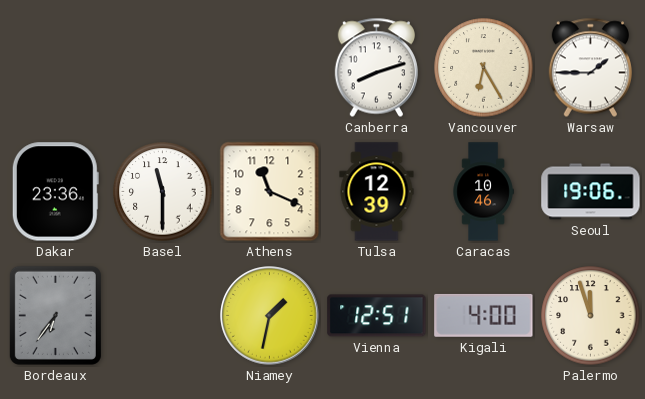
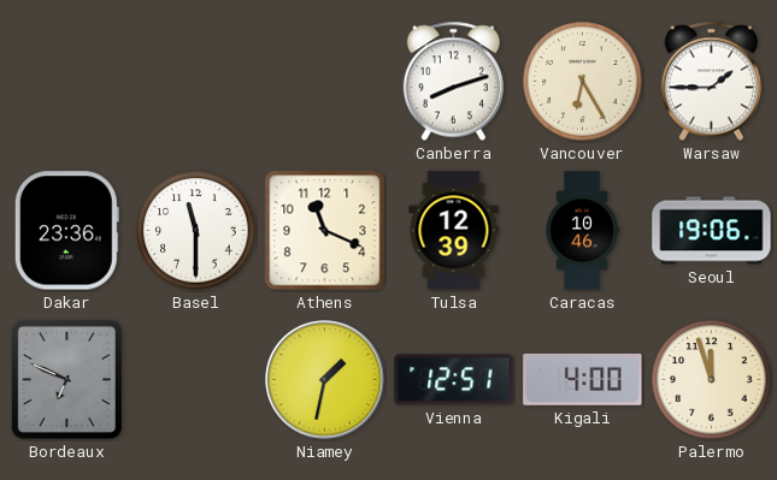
Bordeaux: 6:36 -> 6:49 (66, 379)
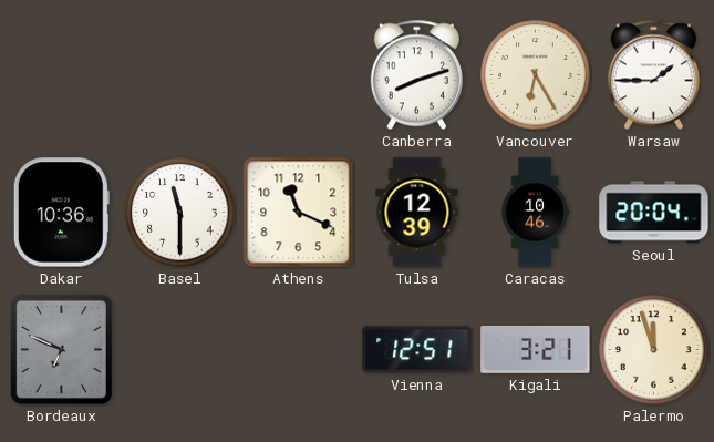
Dakar: 23:36 -> 10:36 (61, 213)
Seoul: 19:06 -> 20:04 (654, 213)
Niamey: 1:32 -> none (325, 380)
Kigali: 4:00 -> 3:21 (536, 349)
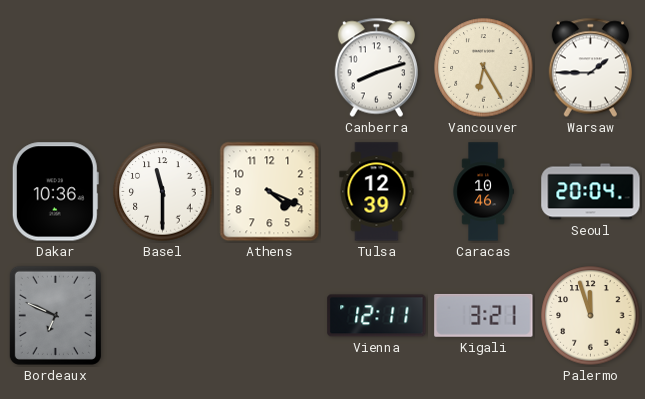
Athens: 11:19 -> 4:19 (270, 192)
Vienna: 12:51 -> 12:11 (377, 316)
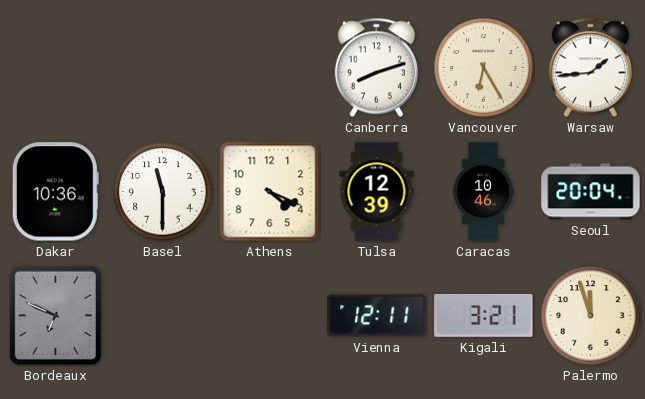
Warsaw: 1:45 -> 1:44 (590, 68)
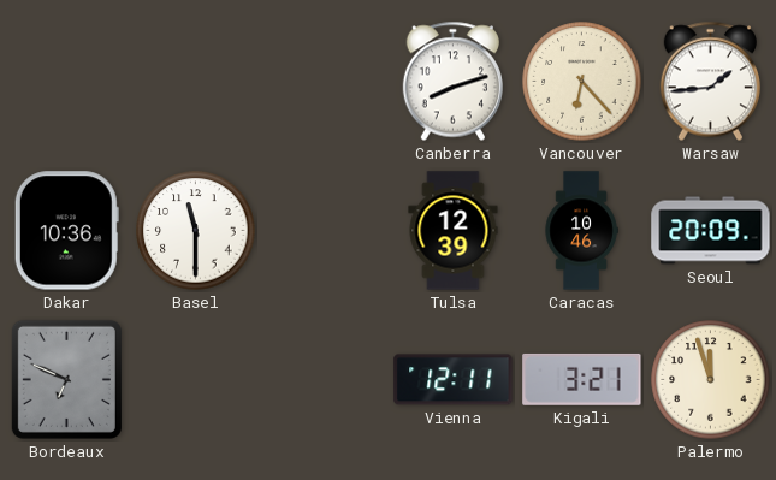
Vancouver: 6:25 -> 6:23 (582, 82)
Athens: 4:19 -> none (270, 192)
Seoul: 20:04 -> 20:09 (711, 231)
